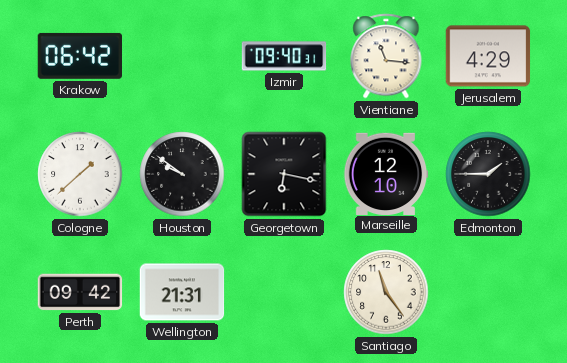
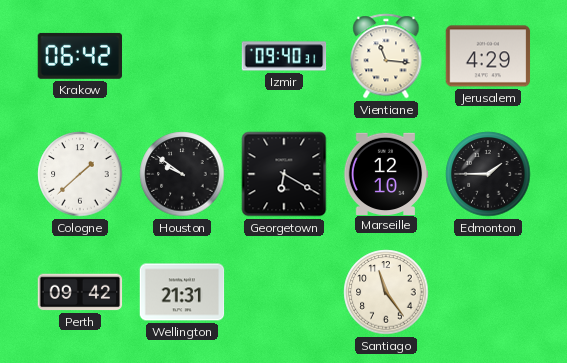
Georgetown: 6:17 -> 6:20 (284, 174)
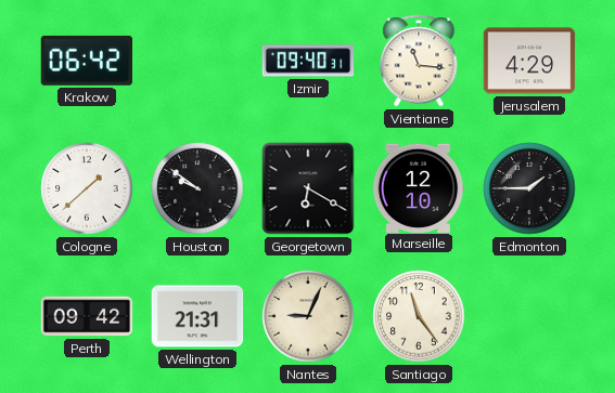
Nantes: none -> 9:04 (308, 316)
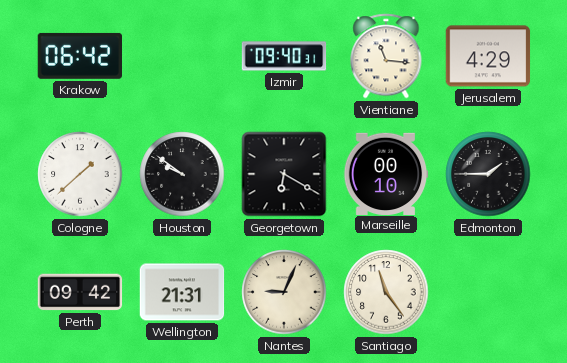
Marseille: 12:10 -> 00:10 (386, 173)
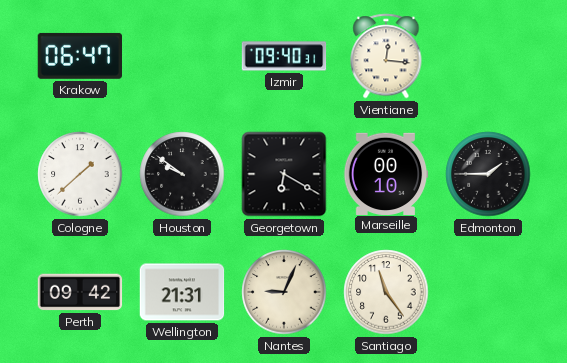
Krakow: 06:42 -> 06:47 (79, 56)
Vientiane: 11:16 -> 12:16 (386, 56)
Jerusalem: 4:29 -> none (488, 56)
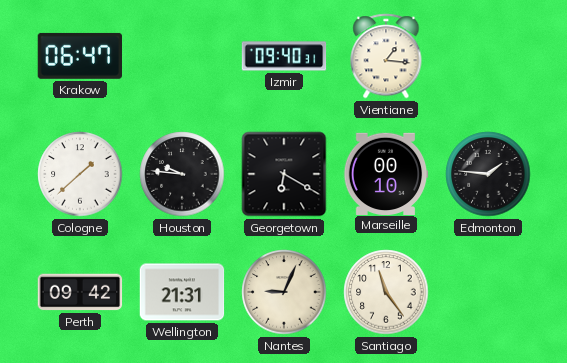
Vientiane: 12:16 -> 1:16 (386, 56)
Houston: 9:51 -> 9:46 (182, 174)
Edmonton: 1:45 -> 1:46 (488, 174)
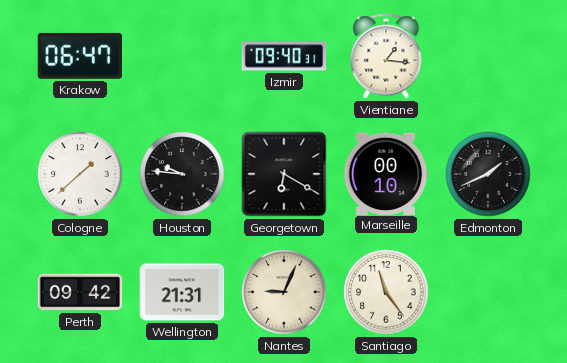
Edmonton: 1:46 -> 1:41 (488, 174)
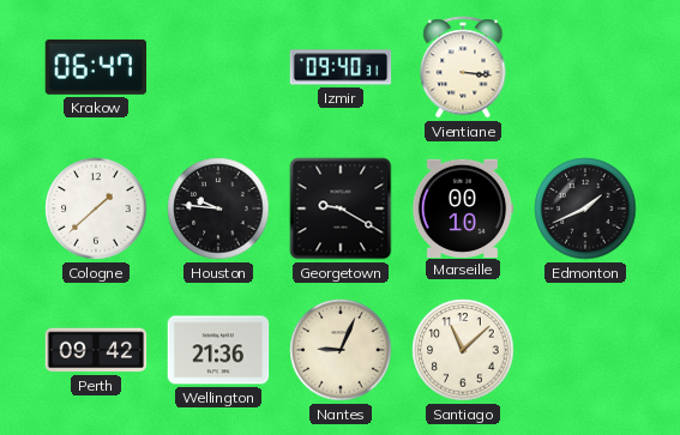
Vientiane: 1:16 -> 3:16 (463, 67)
Georgetown: 6:20 -> 9:20 (341, 209)
Wellington: 21:31 -> 21:36 (218, 350)
Santiago: 11:24 -> 11:08 (463, 350)
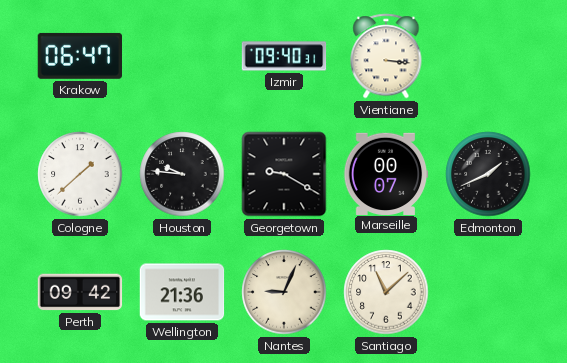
Marseille: 00:10 -> 00:07 (386, 173)
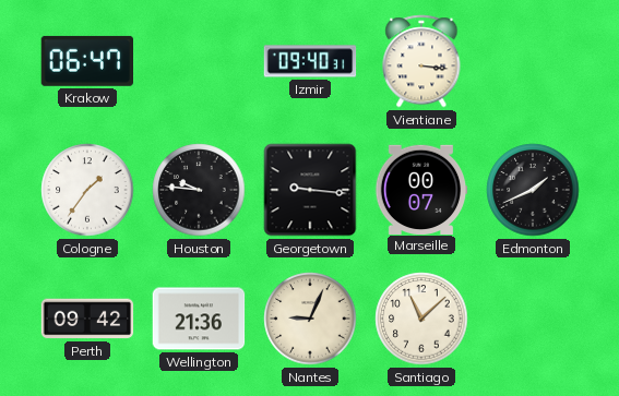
Cologne: 1:38 -> 1:36 (87, 190)
Georgetown: 9:20 -> 9:16 (310, 190)
